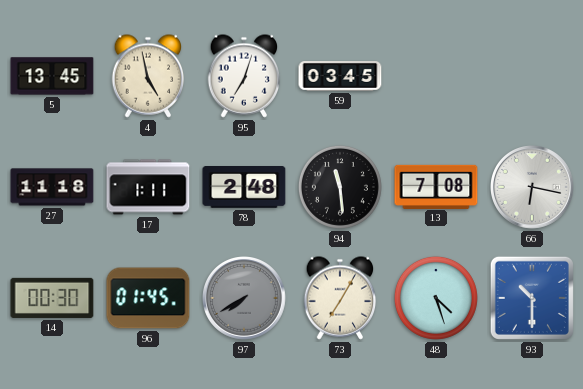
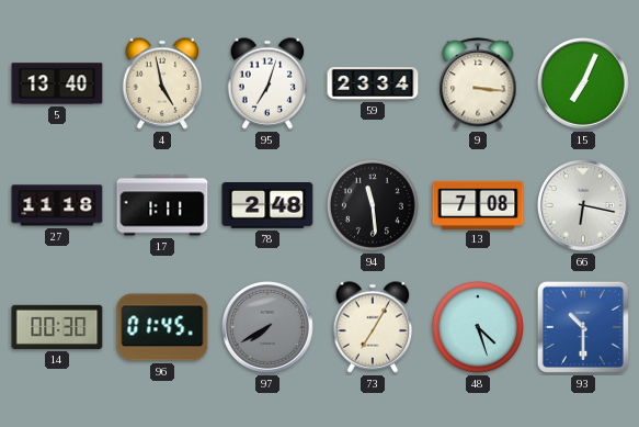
5: 13:45 -> 13:40 (57, 83)
59: 03:45 -> 23:34 (373, 85)
9: none -> 3:16 (478, 83)
15: none -> 7:04 (584, 85)
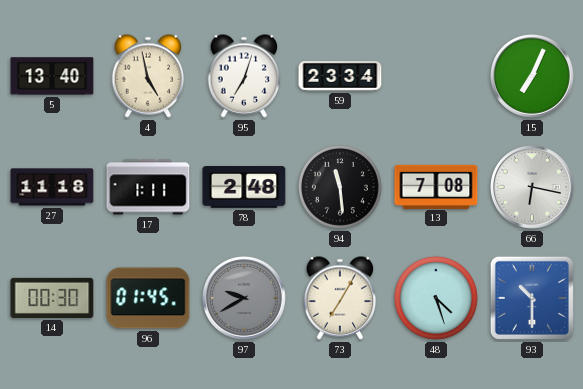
9: 3:16 -> none (478, 83)
97: 7:40 -> 9:40 (245, 299)
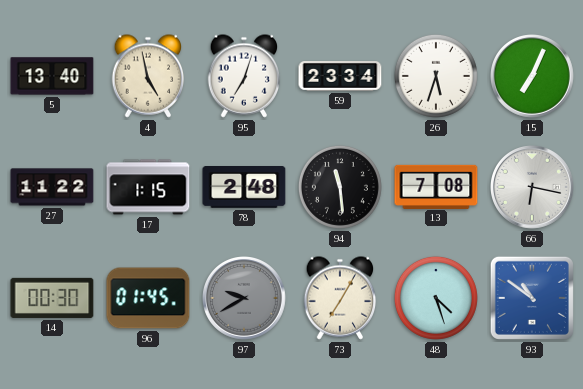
26: none -> 5:33 (436, 76)
27: 11:18 -> 11:22 (52, 187)
17: 1:11 -> 1:15 (148, 187)
93: 10:30 -> 10:51 (532, 298)
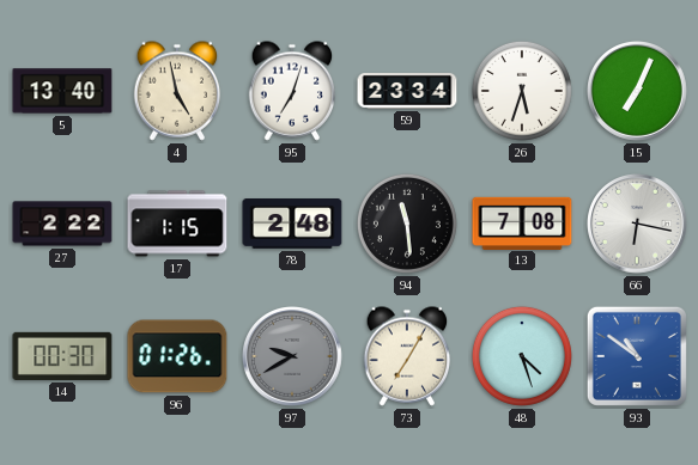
27: 11:22 -> 2:22 (62, 224)
96: 01:45 -> 01:26 (177, 356)
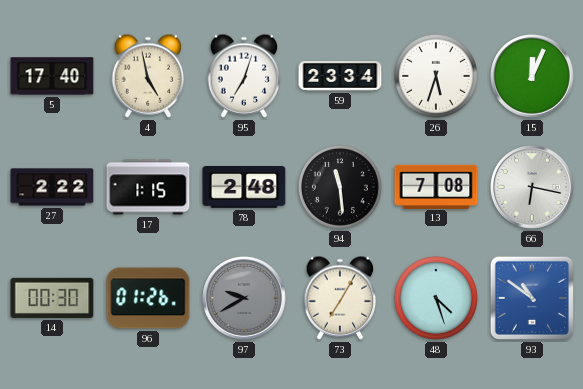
5: 13:40 -> 17:40 (52, 76)
15: 7:04 -> 12:04 (533, 77)
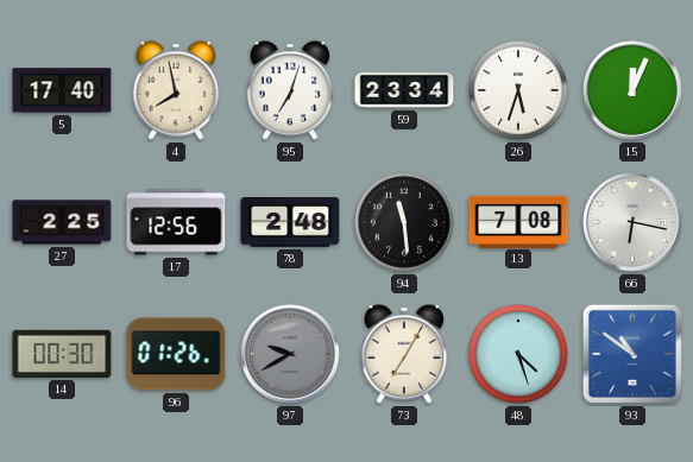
4: 4:58 -> 7:58 (176, 90)
27: 2:22 -> 2:25 (62, 222)
17: 1:15 -> 12:56 (176, 222)
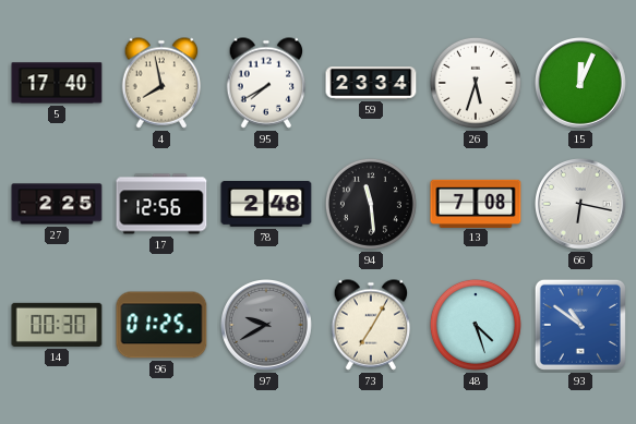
95: 7:03 -> 7:40 (266, 83)
96: 01:26 -> 01:25 (161, 325)
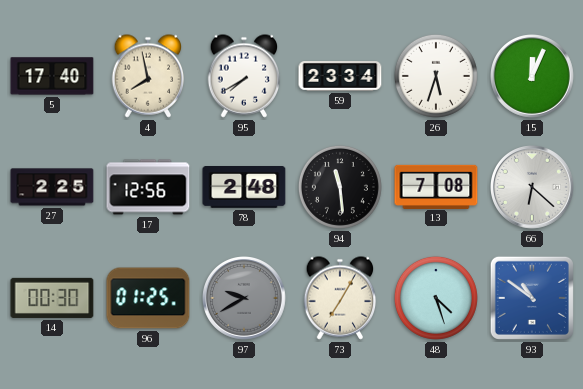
66: 6:17 -> 6:22 (533, 188)
